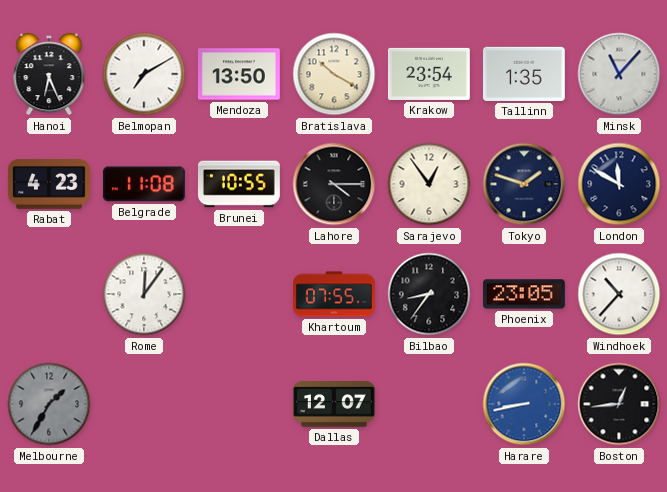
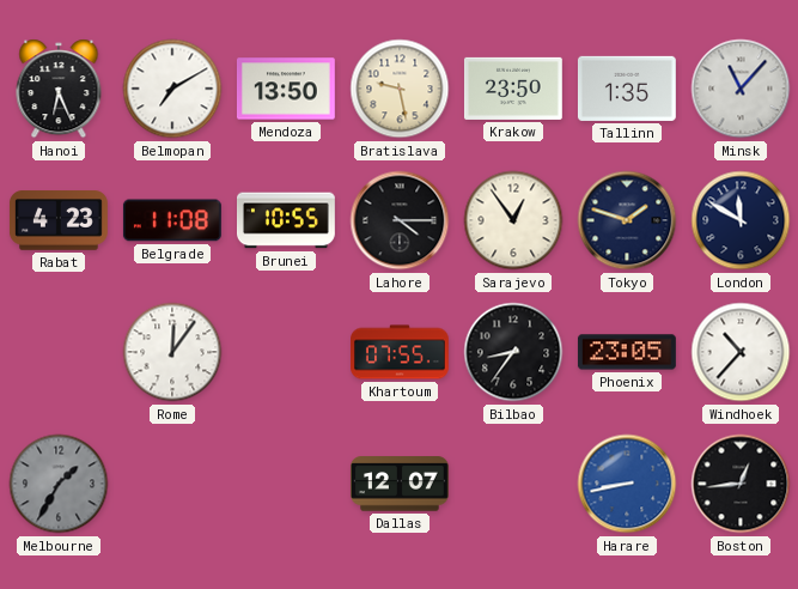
Bratislava: 10:20 -> 9:28 (400, 89)
Krakow: 23:54 -> 23:50 (513, 89)
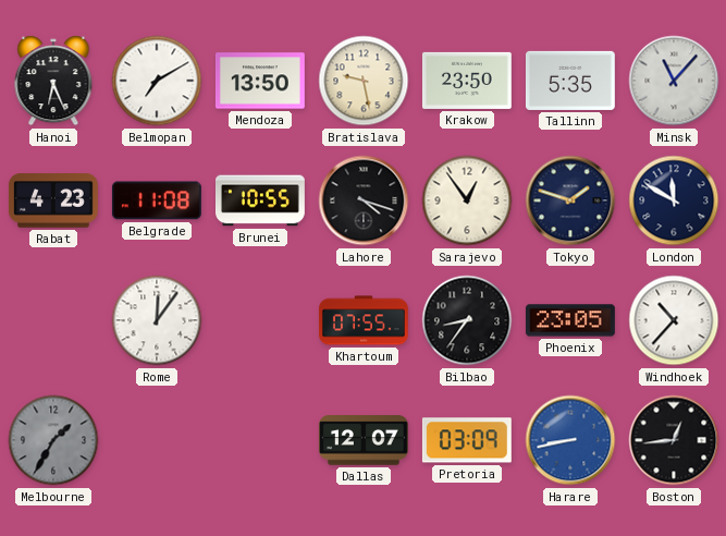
Tallinn: 1:35 -> 5:35 (570, 81)
Lahore: 4:15 -> 4:18 (364, 200)
Pretoria: none -> 03:09 (467, 440)
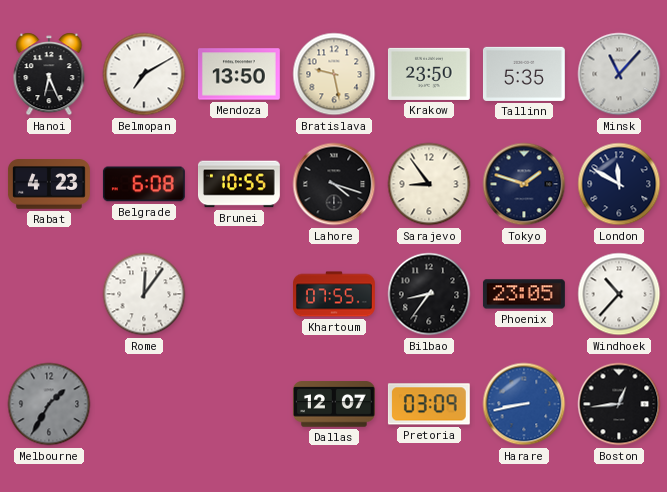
Belgrade: 11:08 -> 6:08 (144, 184)
Sarajevo: 12:54 -> 8:54 (429, 184)
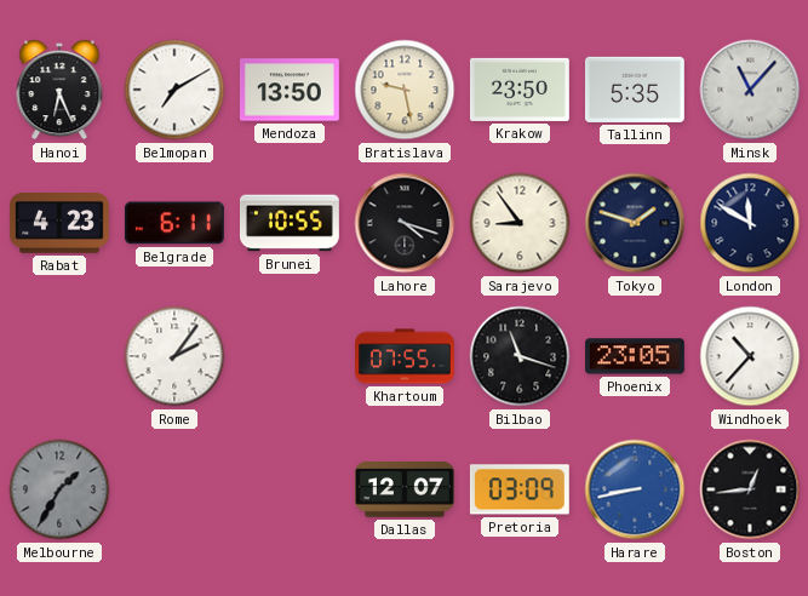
Belgrade: 6:08 -> 6:11 (174, 223)
Rome: 12:06 -> 2:06 (174, 356)
Bilbao: 8:36 -> 11:18 (520, 356)
